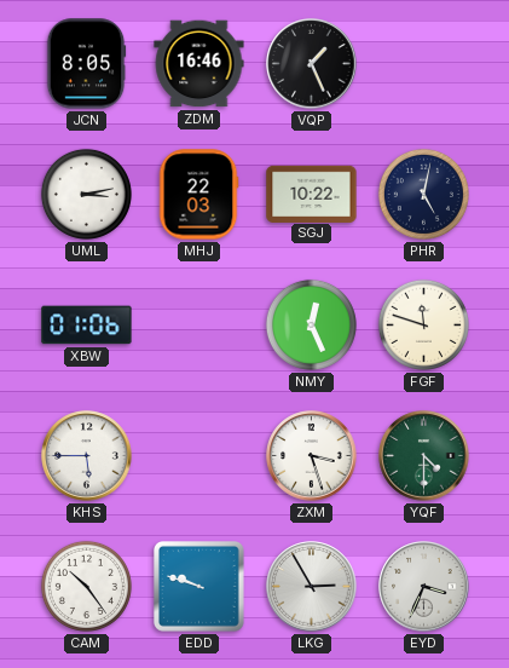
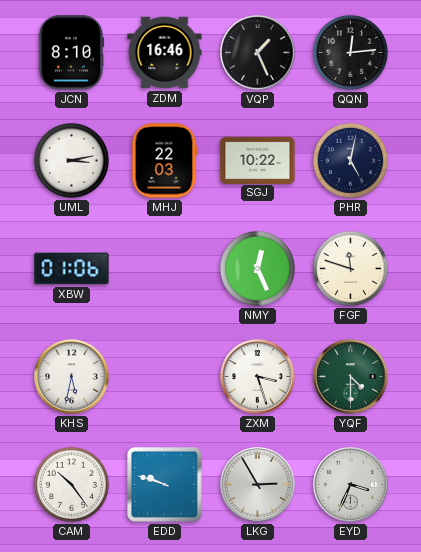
JCN: 8:05 -> 8:10 (71, 53)
QQN: none -> 12:14 (350, 52)
KHS: 5:45 -> 5:32 (72, 377)
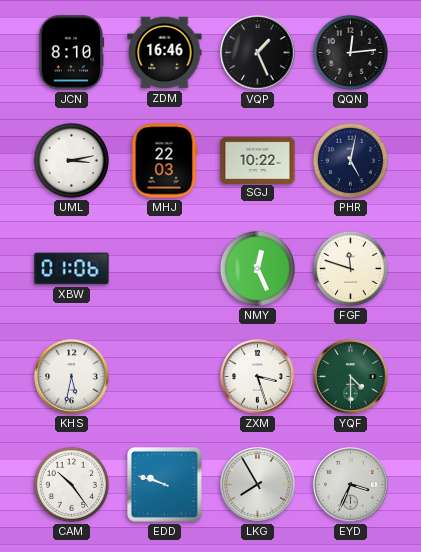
LKG: 2:55 -> 7:55 (258, 485)
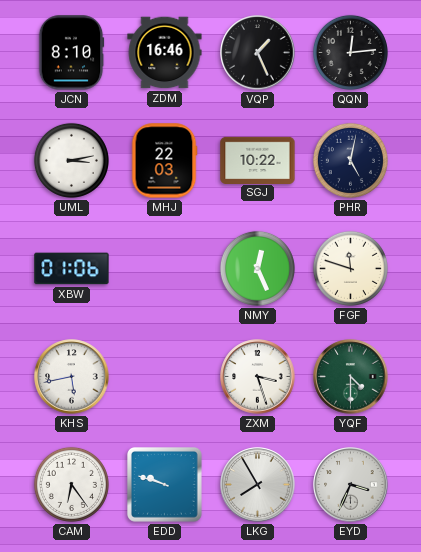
KHS: 5:32 -> 5:43 (72, 377)
CAM: 10:24 -> 6:24 (71, 484)
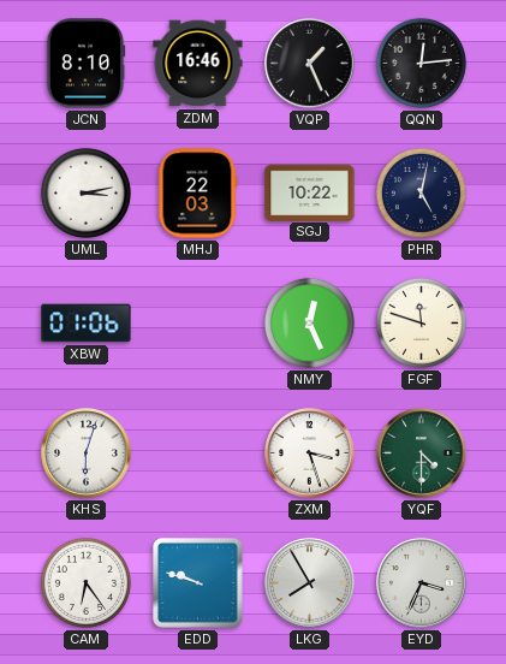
KHS: 5:43 -> 6:03 (87, 453)
